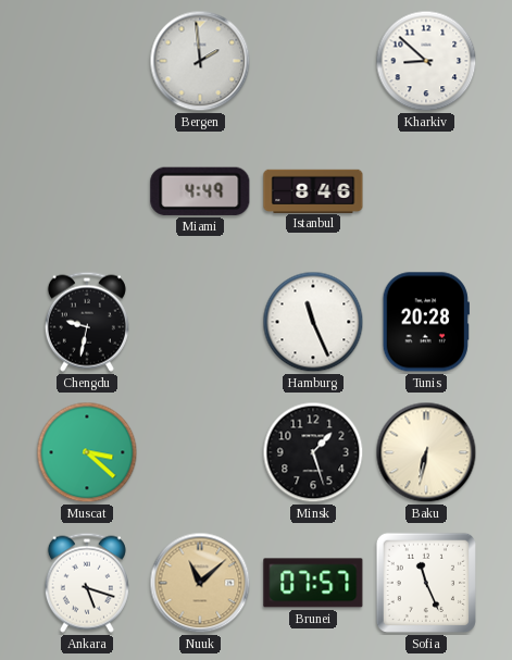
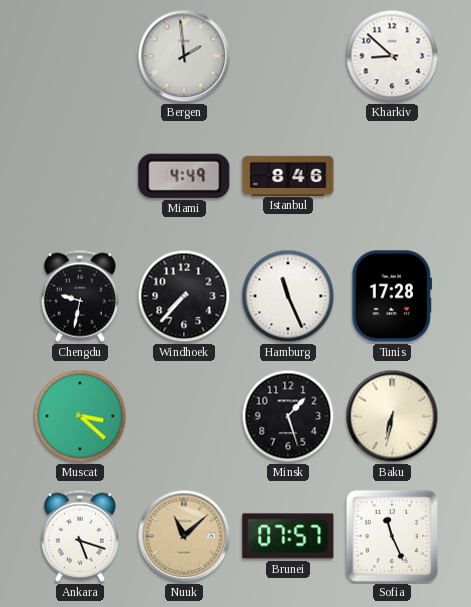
Windhoek: none -> 7:37 (184, 296)
Tunis: 20:28 -> 17:28 (392, 296)
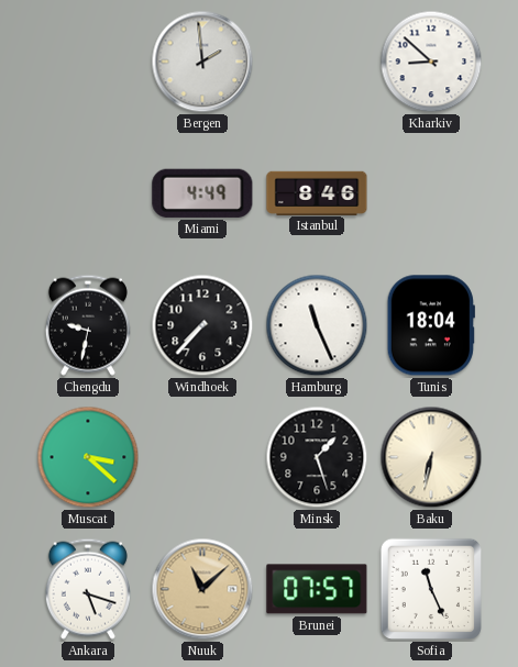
Tunis: 17:28 -> 18:04 (431, 325)
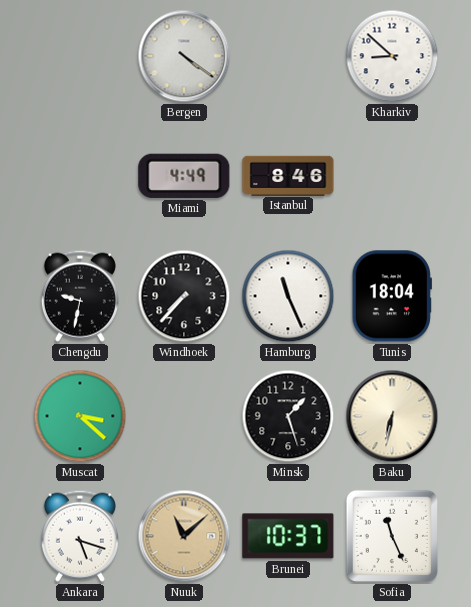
Bergen: 1:59 -> 4:21 (184, 56)
Brunei: 07:57 -> 10:37 (288, 536)
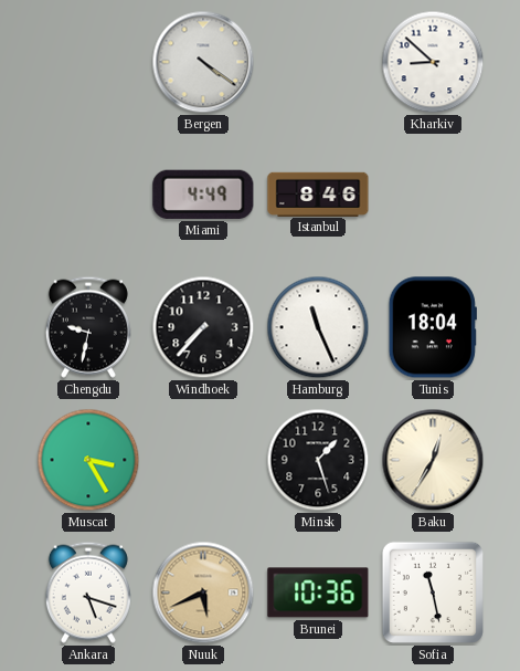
Muscat: 3:22 -> 3:25 (88, 460)
Baku: 6:32 -> 12:35 (433, 460)
Nuuk: 11:08 -> 5:41 (203, 593)
Brunei: 10:37 -> 10:36 (318, 593)
Sofia: 11:26 -> 11:28 (433, 593)
